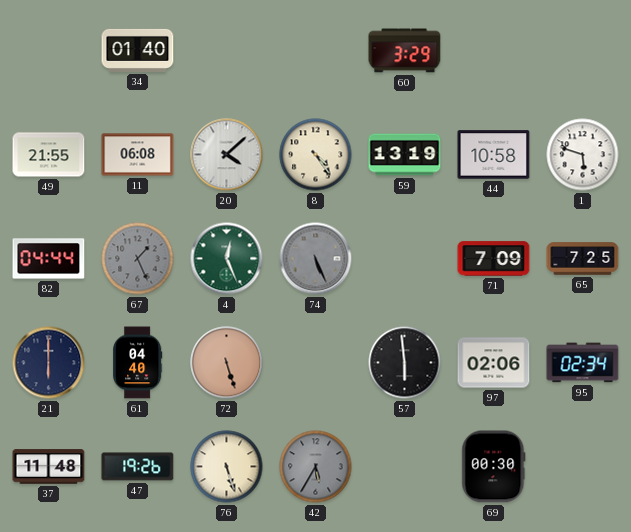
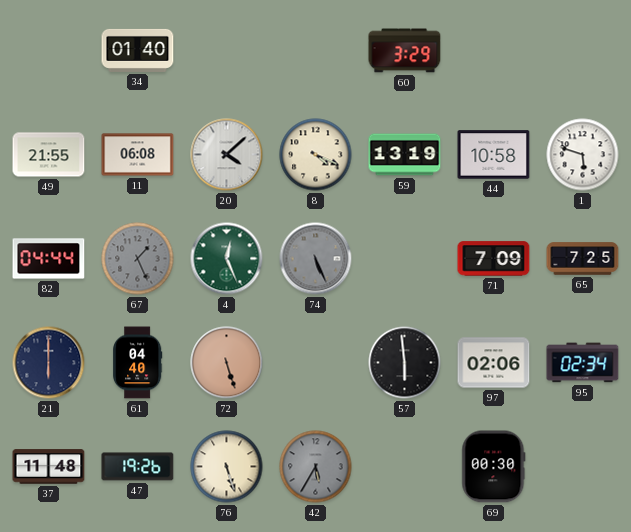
8: 4:24 -> 4:19 (316, 155)
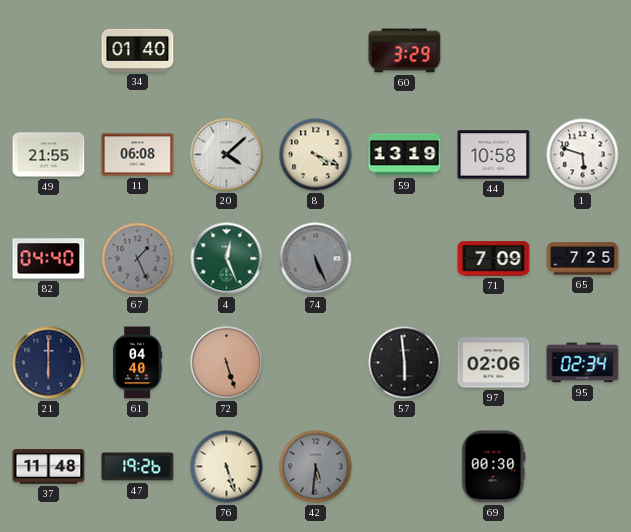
82: 04:44 -> 04:40 (49, 259)
42: 5:35 -> 5:31 (316, 467)
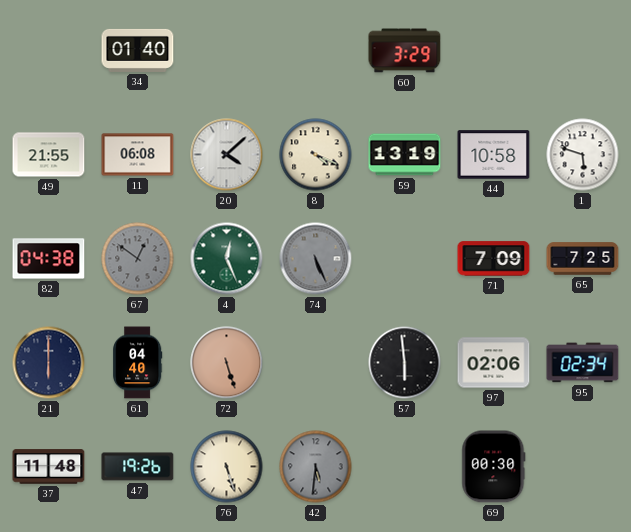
82: 04:40 -> 04:38 (49, 259)
67: 1:26 -> 12:51 (138, 259)
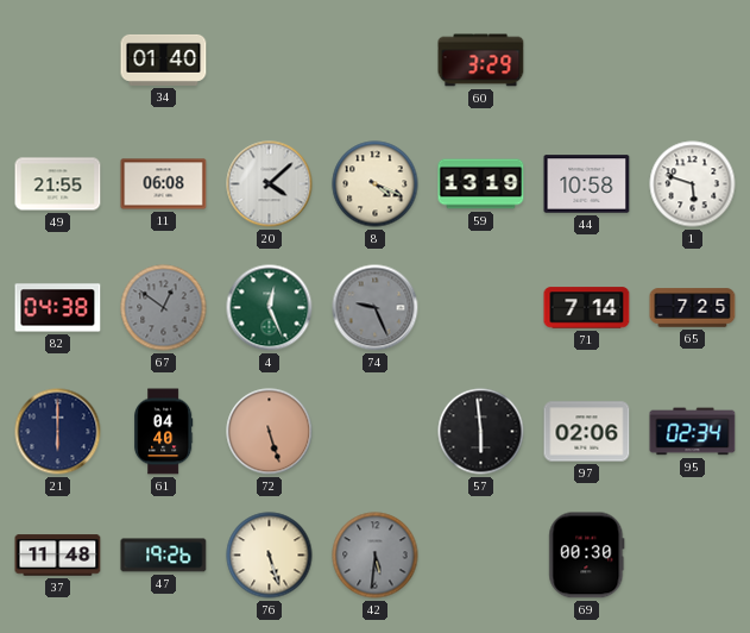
74: 5:26 -> 9:26 (376, 308)
71: 7:09 -> 7:14 (587, 308)
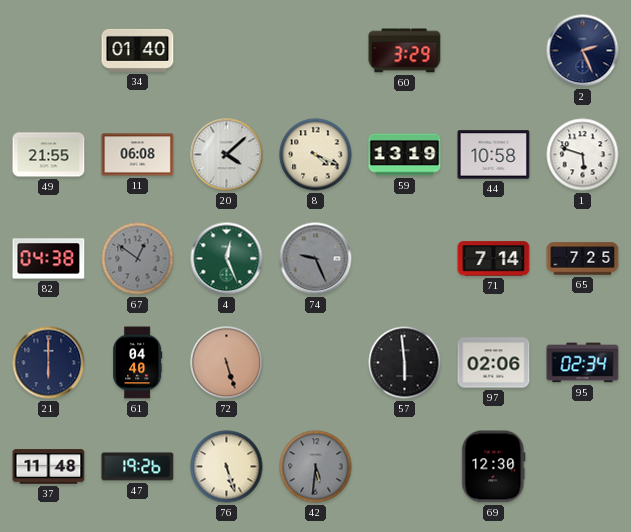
2: none -> 2:26 (583, 51)
69: 00:30 -> 12:30 (494, 467)
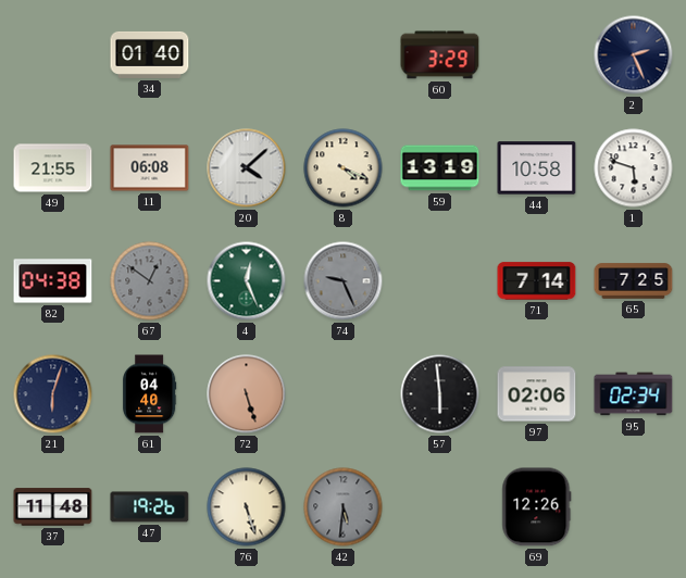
21: 6:00 -> 6:03 (53, 394)
69: 12:30 -> 12:26 (537, 507)
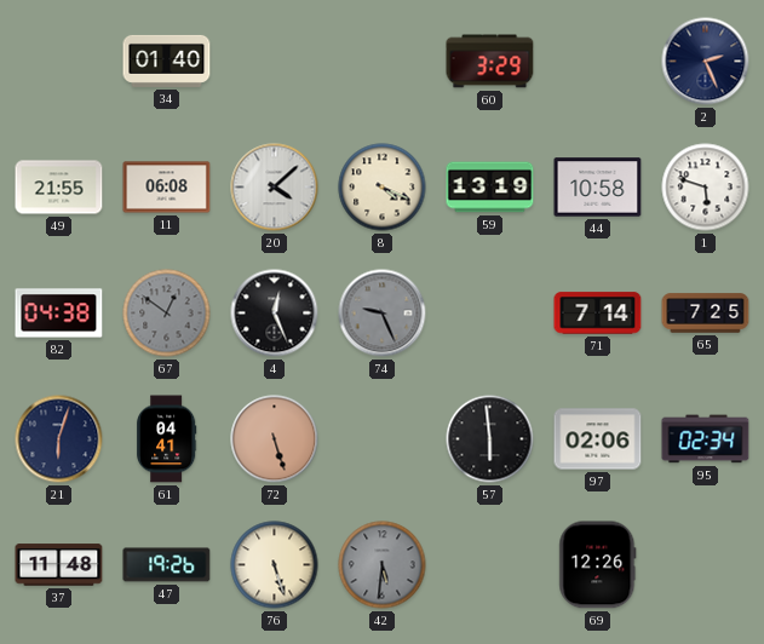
4 dial: green -> black (275, 314)
61: 04:40 -> 04:41 (167, 439)
